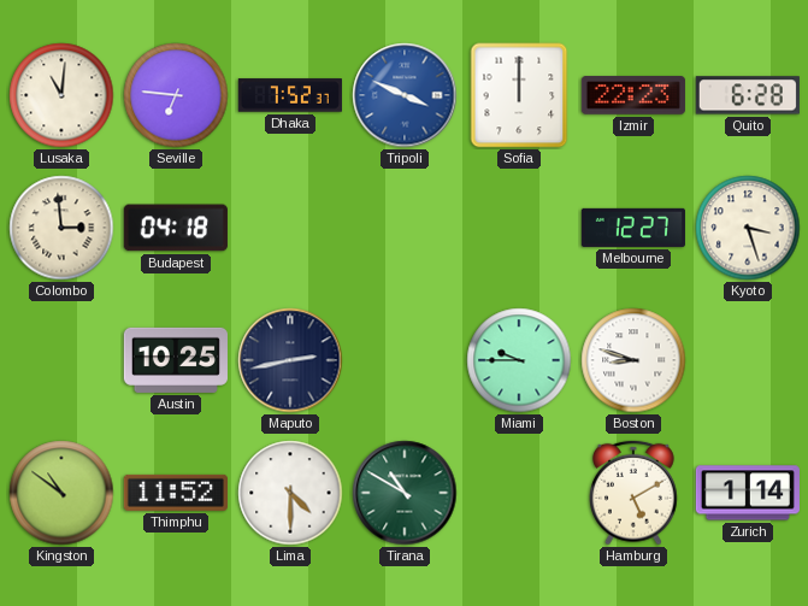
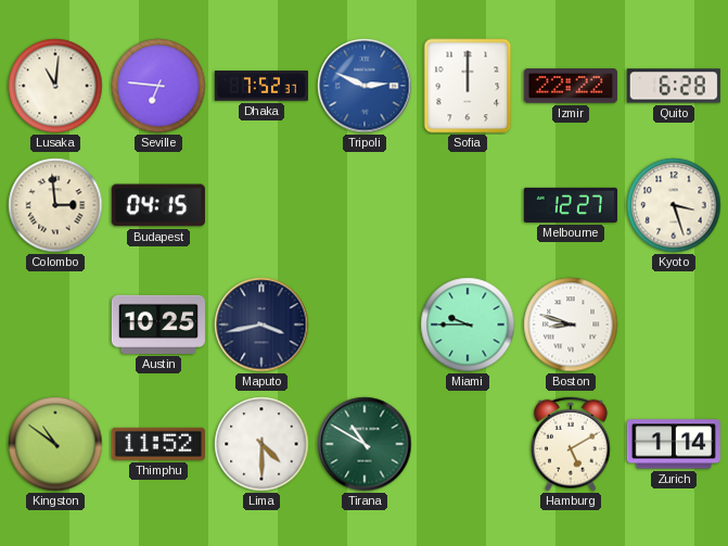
Tripoli: 3:49 -> 2:49 (365, 86)
Izmir: 22:23 -> 22:22 (571, 86)
Budapest: 04:18 -> 04:15 (158, 205)
Maputo: 2:43 -> 3:43 (261, 325)
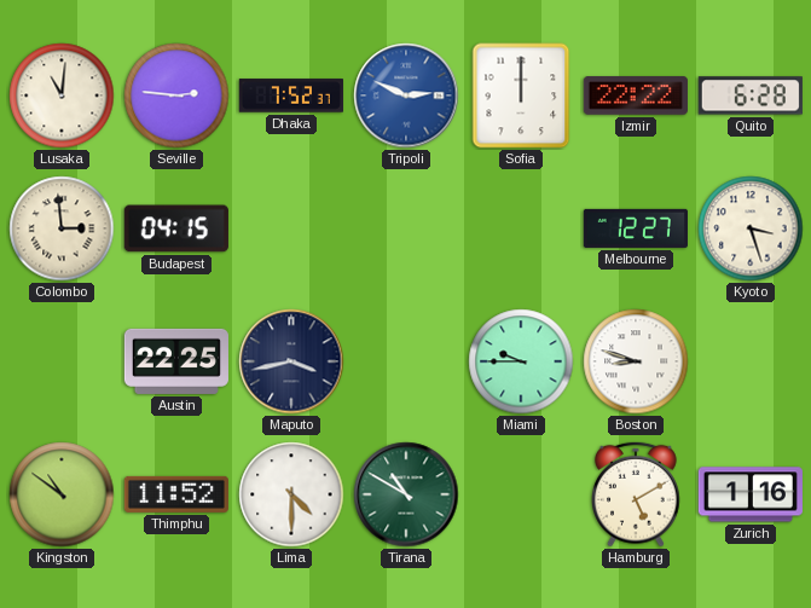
Seville: 6:46 -> 2:46 (176, 95)
Austin: 10:25 -> 22:25 (176, 361)
Zurich: 1:14 -> 1:16 (751, 494)
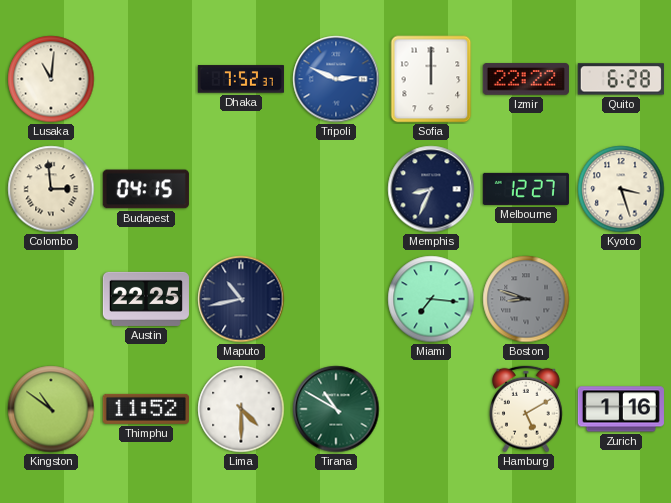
Seville: 2:46 -> none (176, 95)
Memphis: none -> 8:34 (431, 189)
Maputo: 3:43 -> 10:43 (241, 299)
Miami: 9:45 -> 7:16 (431, 299)
Boston dial: white -> grey (526, 299)
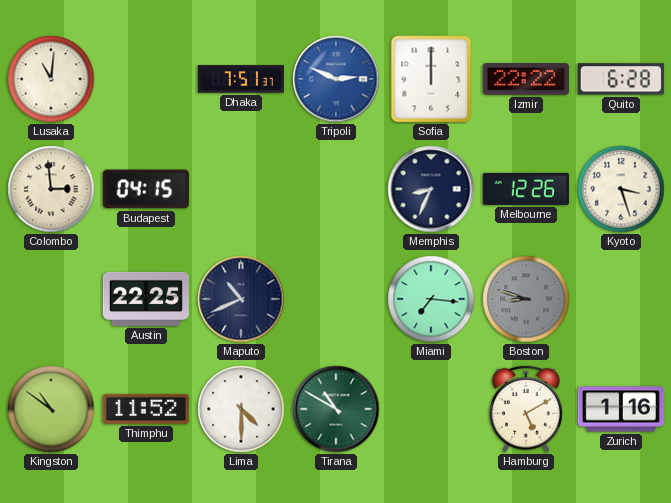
Dhaka: 7:52 -> 7:51 (241, 79)
Melbourne: 12:27 -> 12:26 (526, 189)
Maputo: 10:43 -> 10:41 (241, 299)
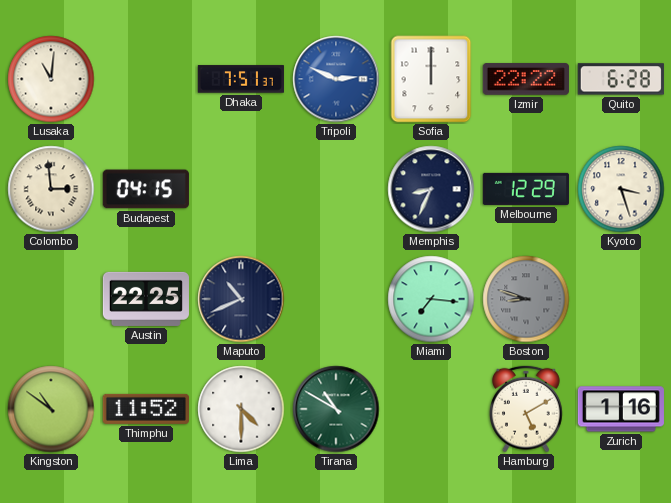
Melbourne: 12:26 -> 12:29 (526, 189)
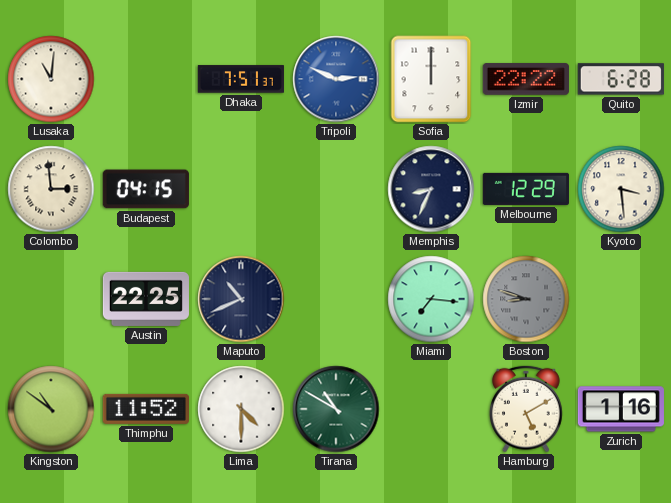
Kyoto: 3:27 -> 3:29 (621, 189)
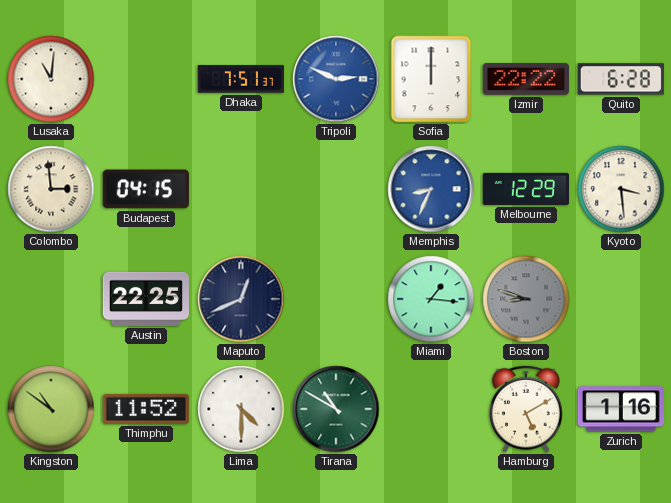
Memphis dial: navy -> blue (431, 189)
Maputo: 10:41 -> 12:41 (241, 299)
Miami: 7:16 -> 1:16 (431, 299)
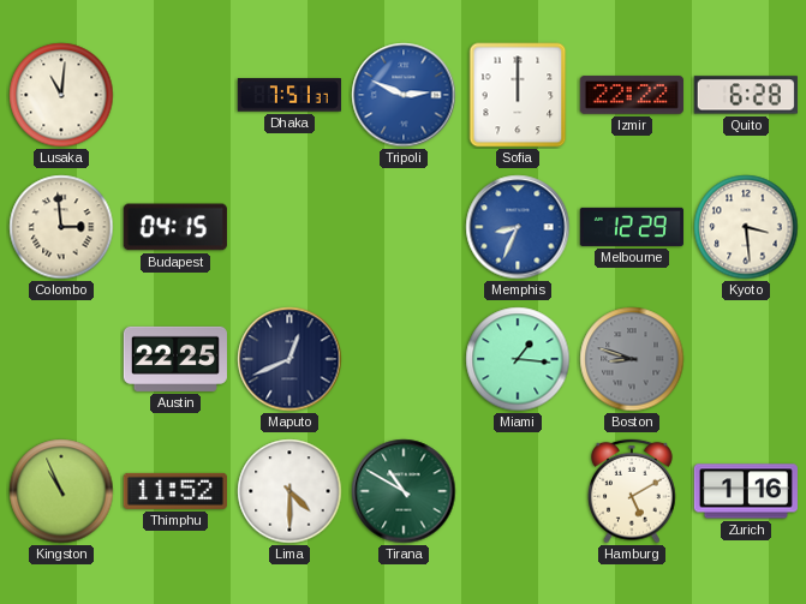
Kingston: 10:51 -> 10:56 (61, 491)
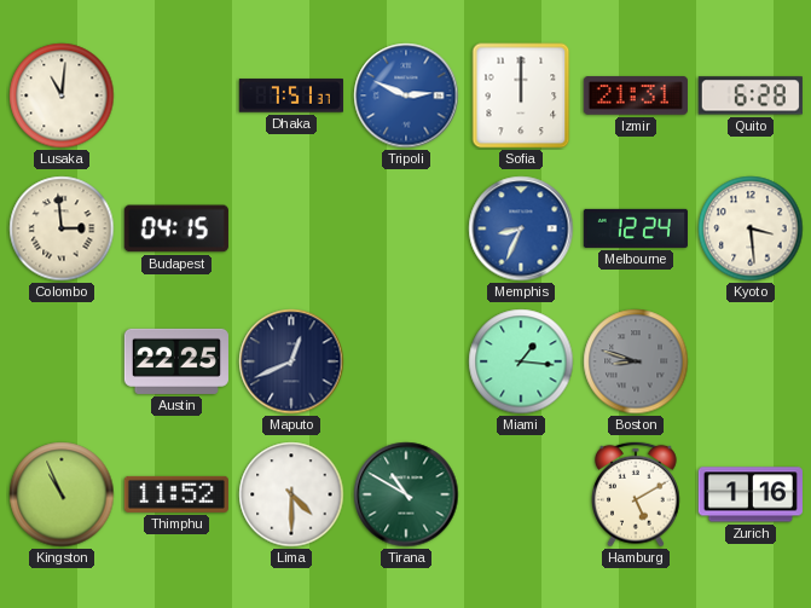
Izmir: 22:22 -> 21:31 (636, 95)
Melbourne: 12:29 -> 12:24 (636, 228)
